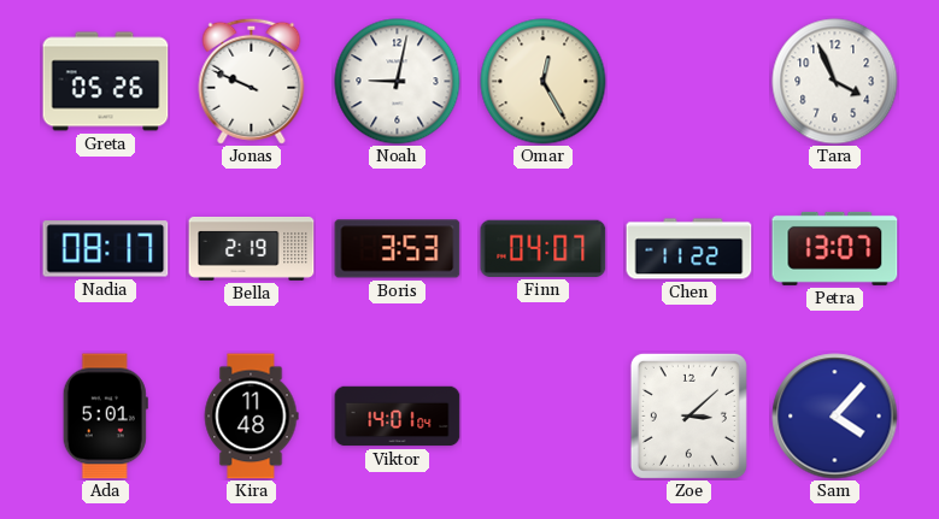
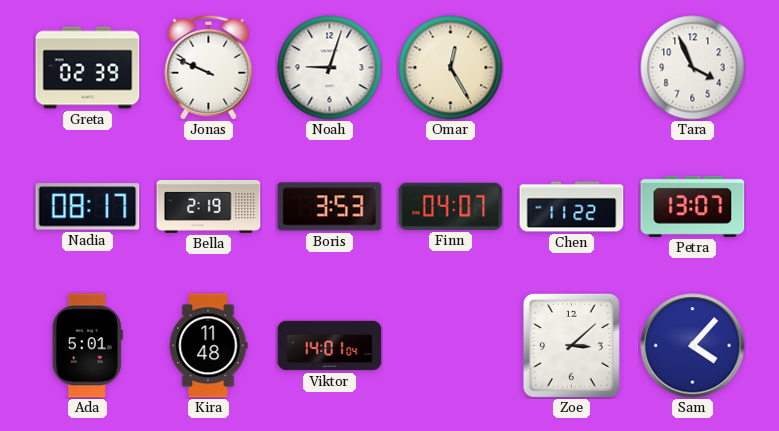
Greta: 05:26 -> 02:39 (88, 68)
Noah: 9:02 -> 9:03 (330, 68)
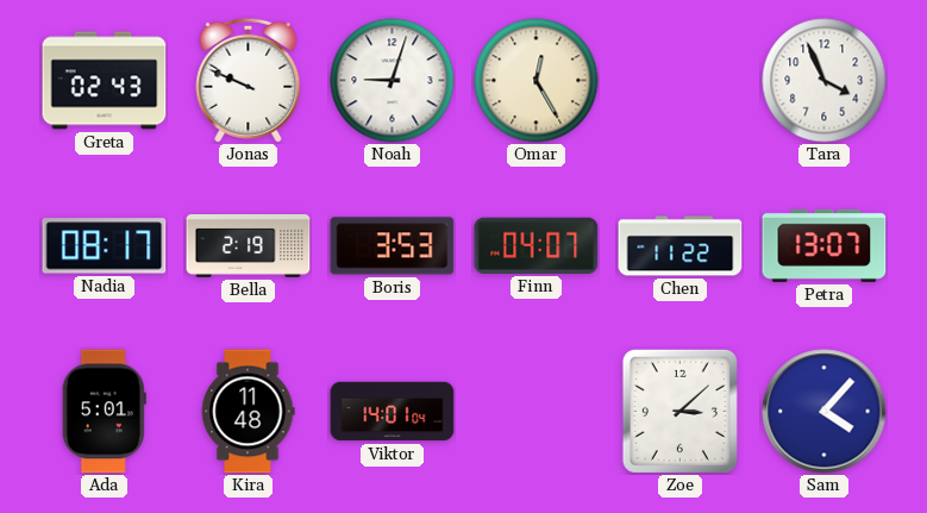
Greta: 02:39 -> 02:43 (105, 81)
